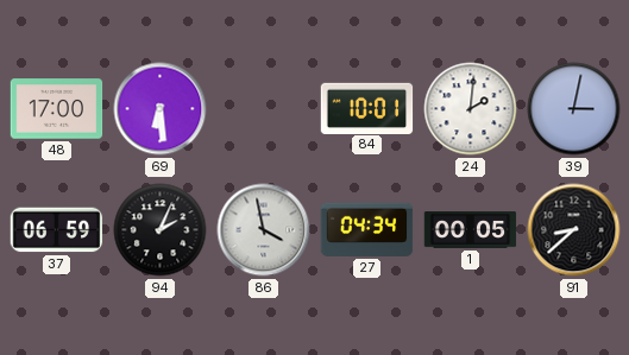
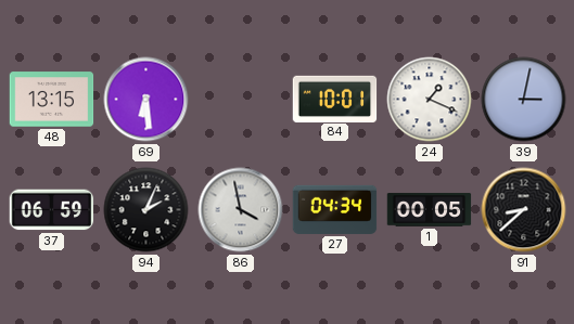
48: 17:00 -> 13:15 (52, 100)
24: 2:01 -> 1:19 (430, 100)
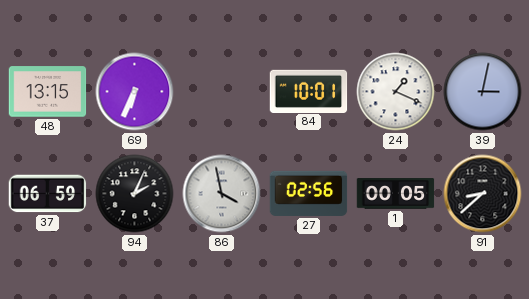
69: 6:29 -> 6:34 (135, 92)
27: 04:34 -> 02:56 (309, 193)
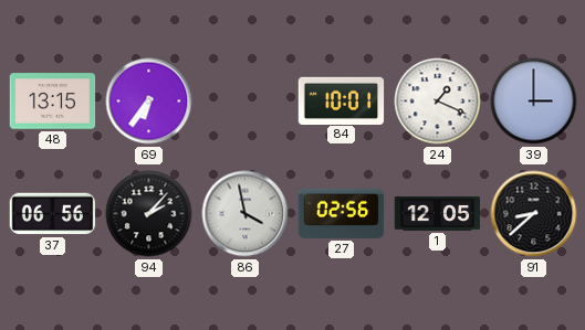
69: 6:34 -> 6:36 (149, 102)
39: 3:02 -> 3:00 (534, 102)
37: 06:59 -> 06:56 (53, 214)
94: 2:04 -> 2:07 (149, 214)
1: 00:05 -> 12:05 (438, 214)
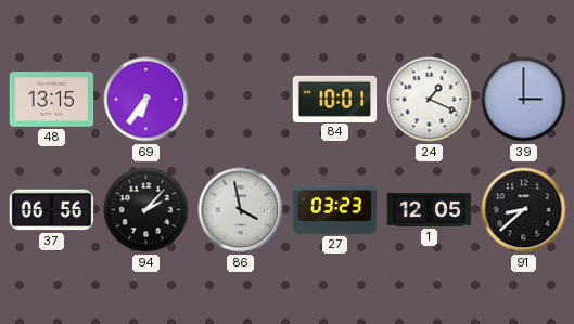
27: 02:56 -> 03:23 (335, 209)
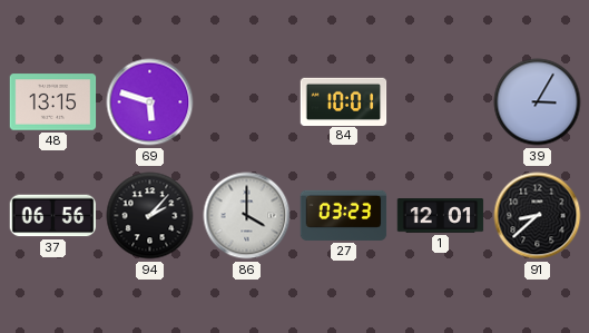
69: 6:36 -> 5:48 (150, 102)
24: 1:19 -> none (430, 100)
39: 3:00 -> 3:05 (538, 102)
86: 3:58 -> 4:00 (247, 216)
1: 12:05 -> 12:01 (441, 216)
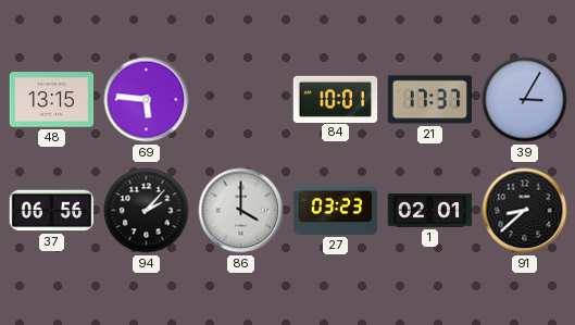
69: 5:48 -> 5:46 (147, 100)
21: none -> 17:37 (430, 100)
1: 12:01 -> 02:01 (430, 211)
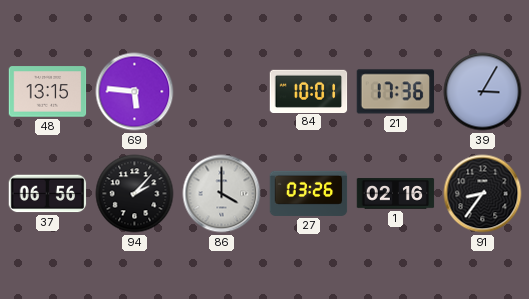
21: 17:37 -> 17:36 (396, 92)
27: 03:23 -> 03:26 (309, 193)
1: 02:01 -> 02:16 (396, 194)
91: 8:38 -> 8:36 (483, 194)
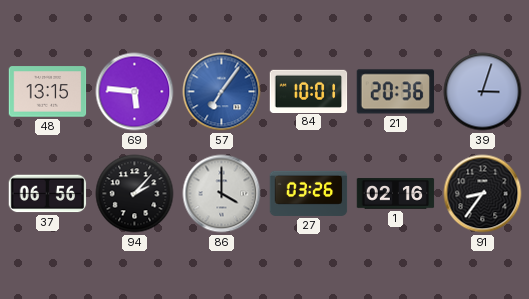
57: none -> 7:06 (222, 92)
21: 17:36 -> 20:36 (396, 92)
39: 3:05 -> 3:03 (483, 92)
